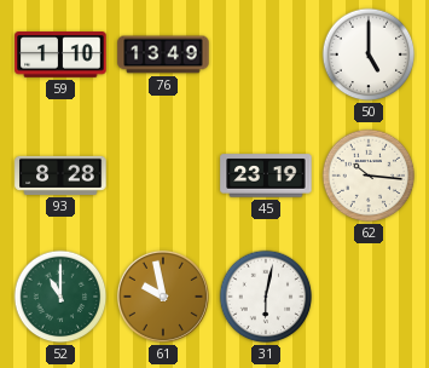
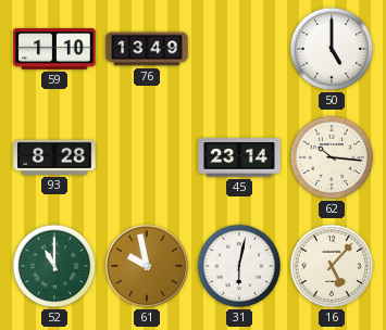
45: 23:19 -> 23:14 (239, 157)
16: none -> 5:07 (332, 266)
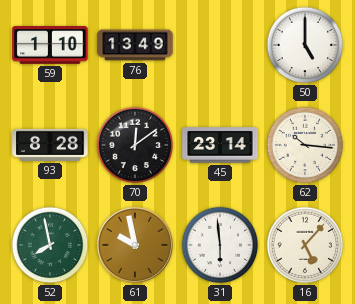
70: none -> 12:09 (135, 145)
52: 11:00 -> 7:58 (50, 245)
31: 6:02 -> 5:59 (220, 245)
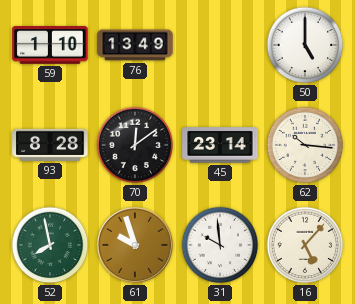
61: 9:58 -> 9:57 (135, 245)
31: 5:59 -> 9:59 (220, 245)
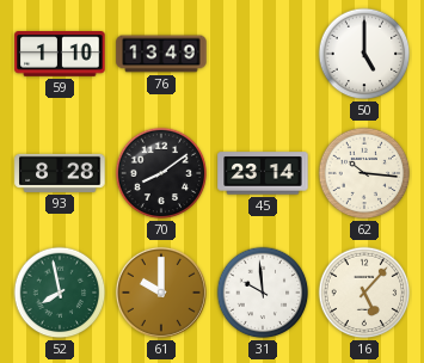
70: 12:09 -> 8:09 (161, 173)
61: 9:57 -> 10:00 (161, 293)
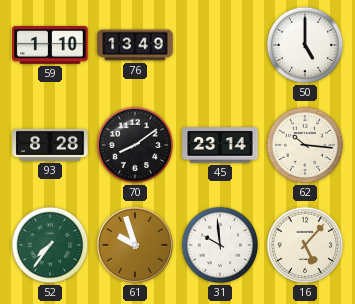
52: 7:58 -> 7:36 (50, 245)
61: 10:00 -> 9:57 (135, 245)
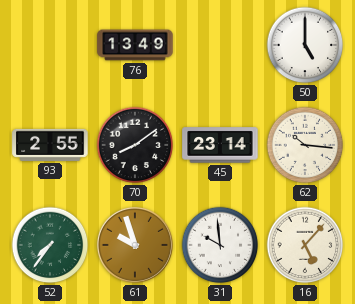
59: 1:10 -> none (50, 45)
93: 8:28 -> 2:55 (50, 145)
